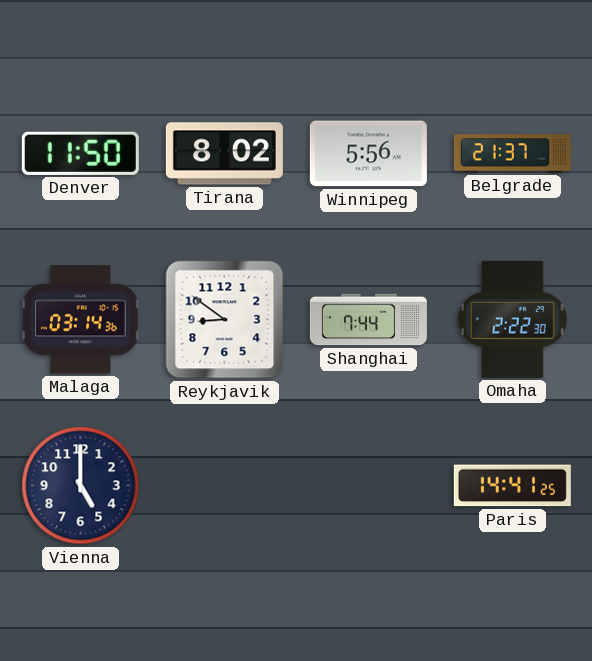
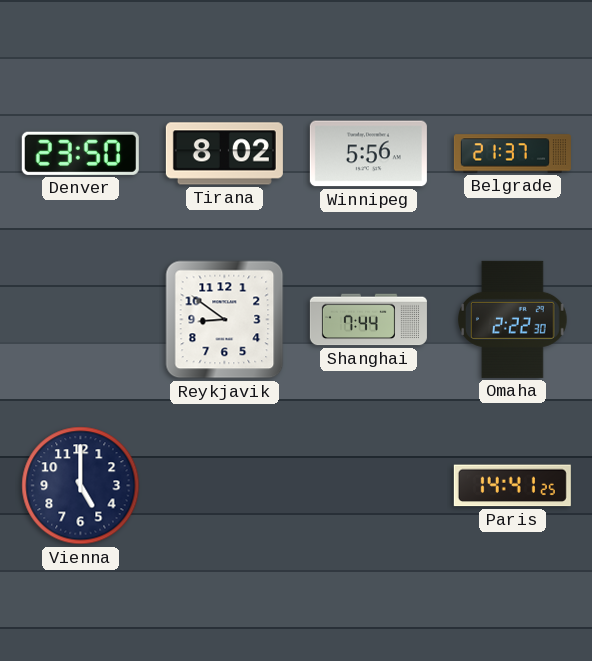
Denver: 11:50 -> 23:50 (80, 153)
Malaga: 03:14 -> none (81, 320)
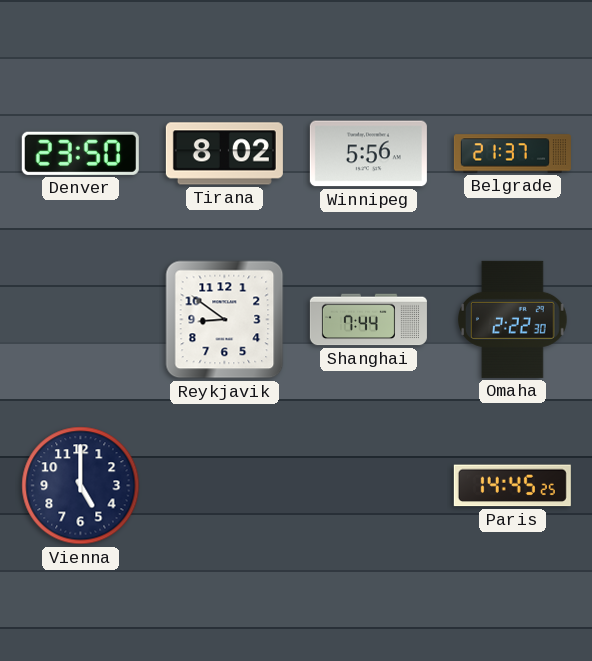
Paris: 14:41 -> 14:45 (512, 486)
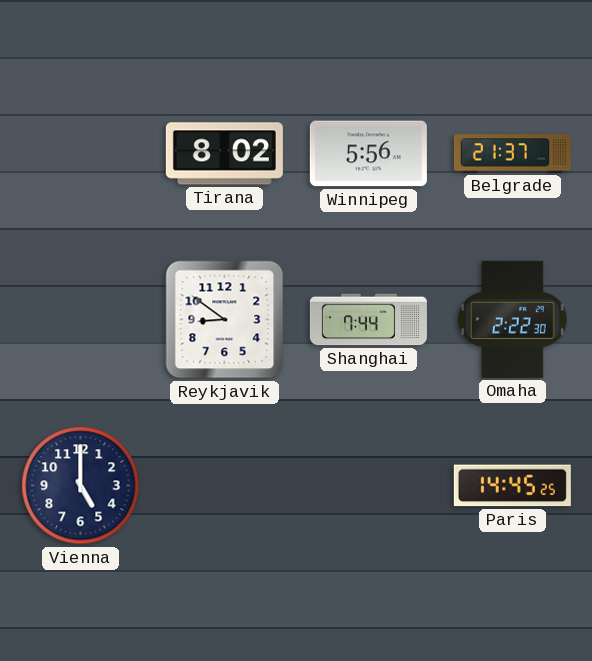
Denver: 23:50 -> none (80, 153)
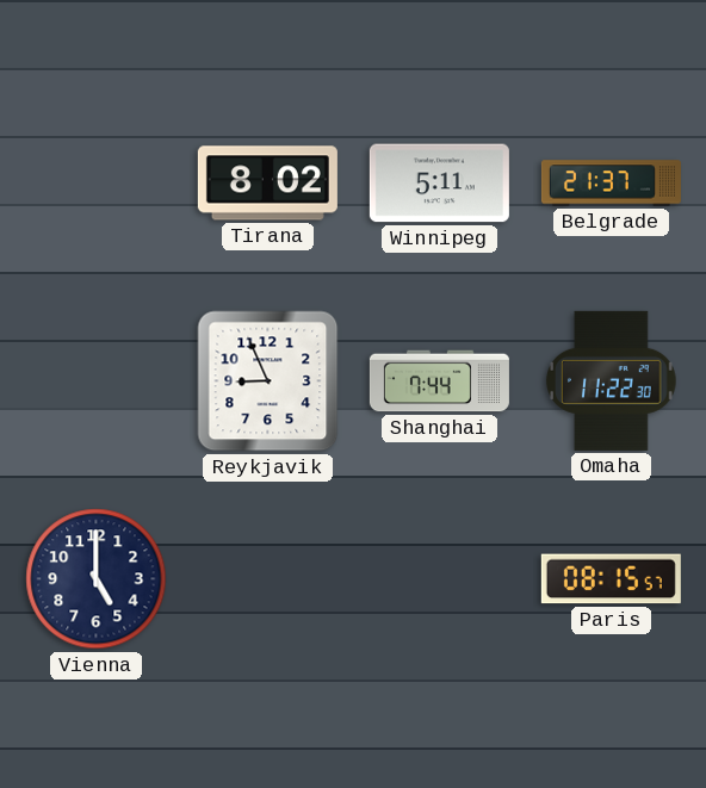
Winnipeg: 5:56 -> 5:11 (439, 184)
Reykjavik: 8:51 -> 8:56 (268, 381)
Omaha: 2:22 -> 11:22 (612, 380)
Paris: 14:45 -> 08:15 (611, 579)
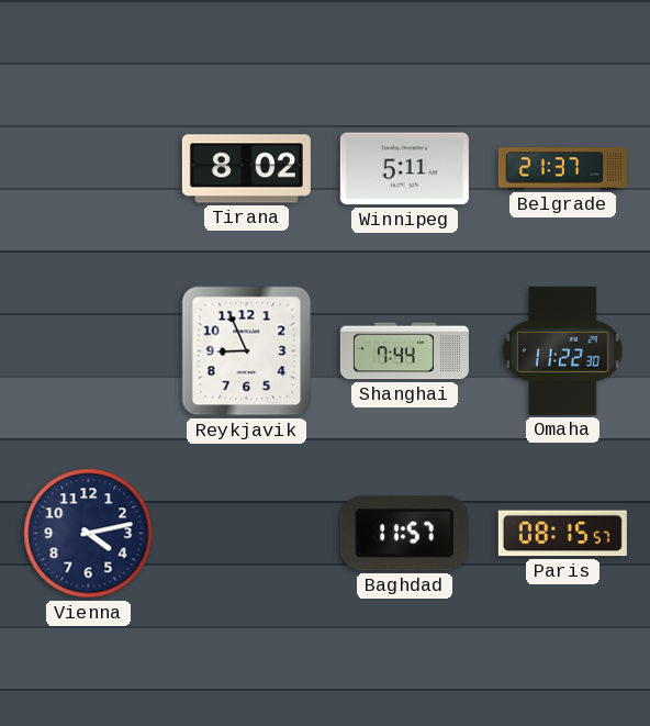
Vienna: 5:00 -> 4:13 (89, 534)
Baghdad: none -> 11:57 (404, 534)
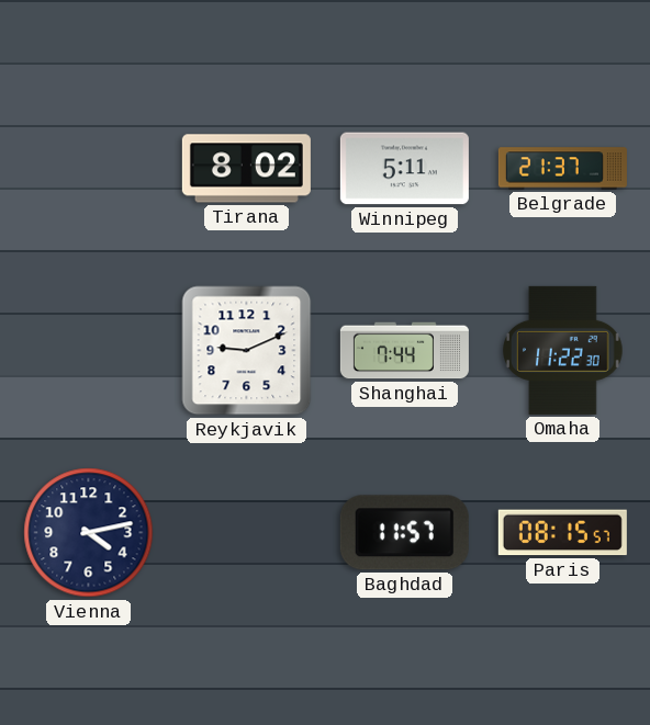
Reykjavik: 8:56 -> 9:11 (247, 351)
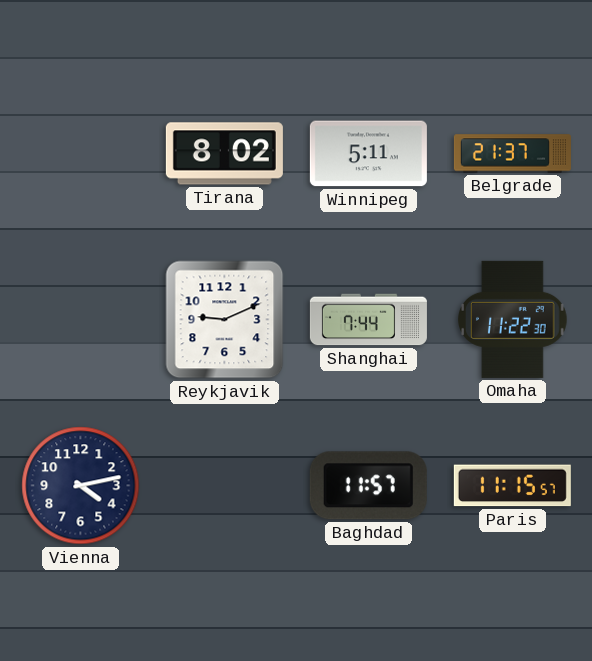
Paris: 08:15 -> 11:15 (512, 486)
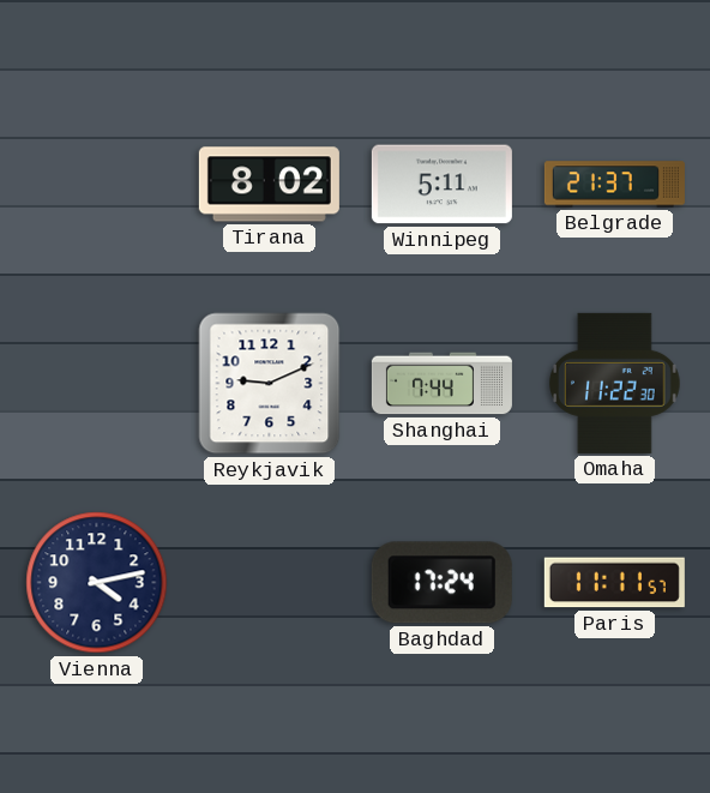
Baghdad: 11:57 -> 17:24 (441, 583)
Paris: 11:15 -> 11:11 (614, 583)
